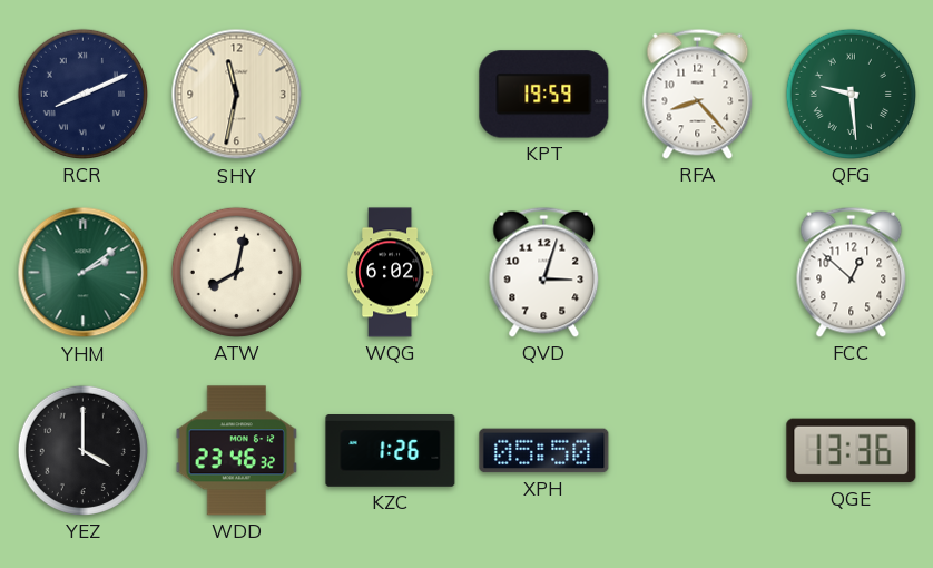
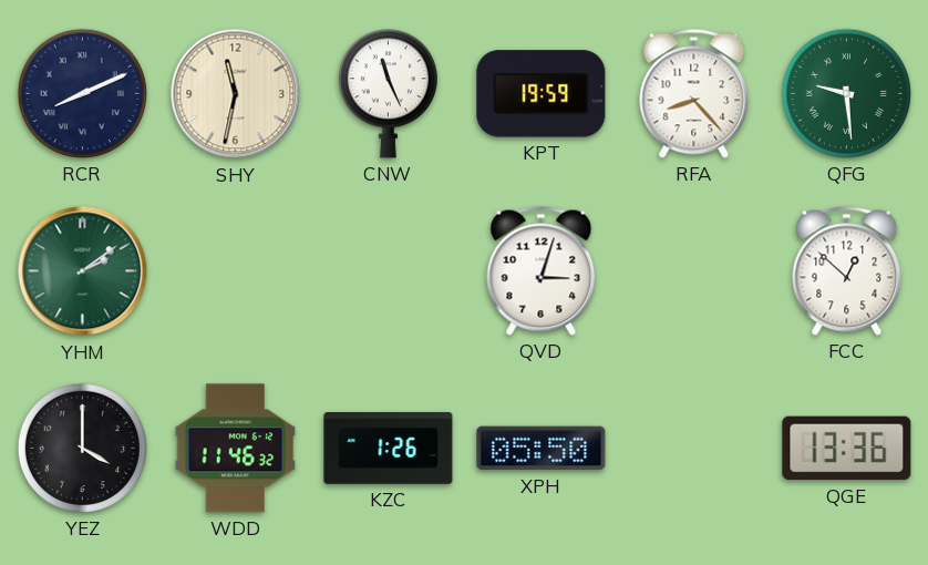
CNW: none -> 11:26 (388, 94)
ATW: 8:02 -> none (236, 272)
WQG: 6:02 -> none (390, 273)
WDD: 23:46 -> 11:46 (236, 449)
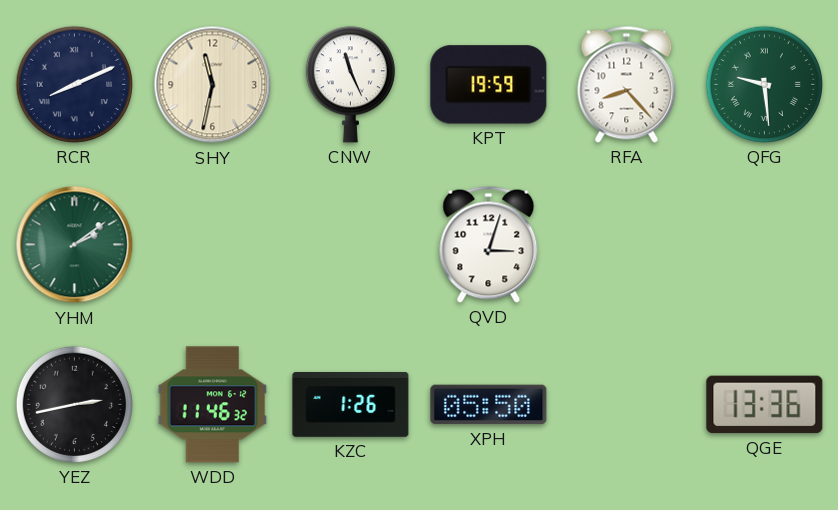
FCC: 12:52 -> none (847, 270)
YEZ: 4:00 -> 2:43 (74, 404)
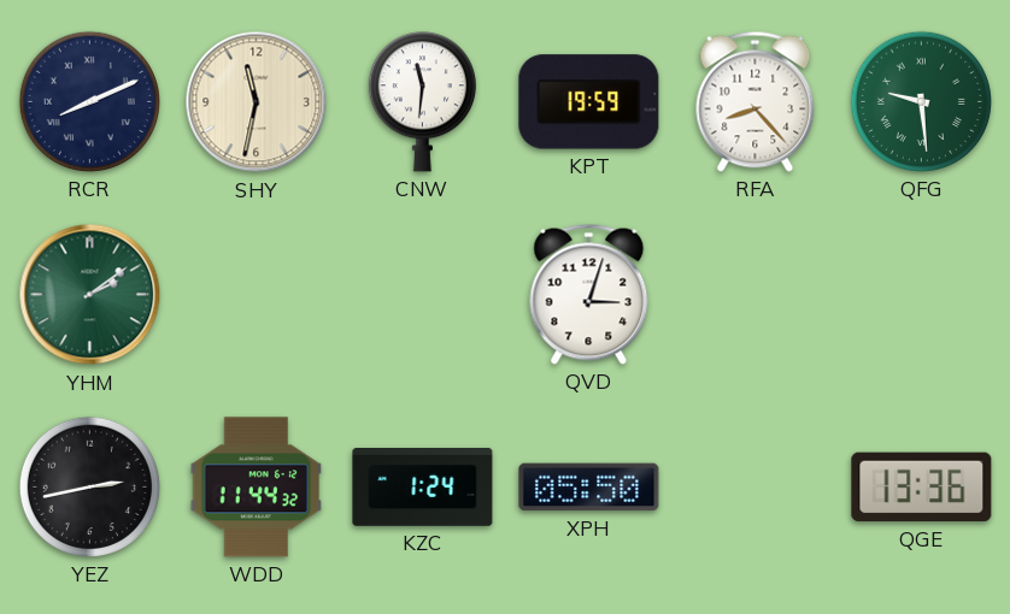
CNW: 11:26 -> 11:31 (422, 102)
WDD: 11:46 -> 11:44 (257, 488)
KZC: 1:26 -> 1:24 (423, 488)
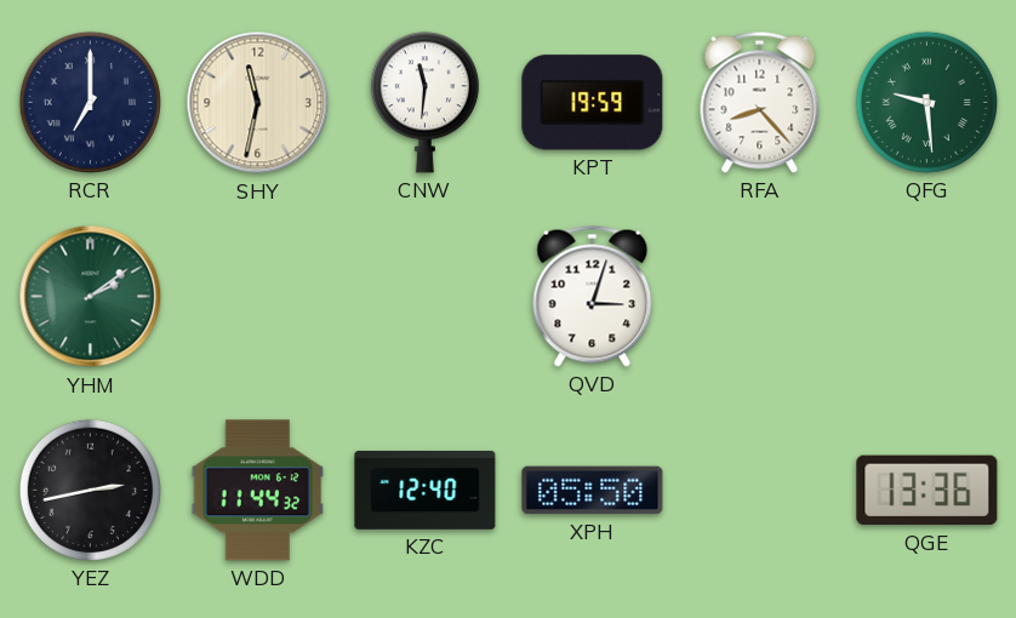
RCR: 8:11 -> 7:00 (90, 102)
KZC: 1:24 -> 12:40 (426, 491)
